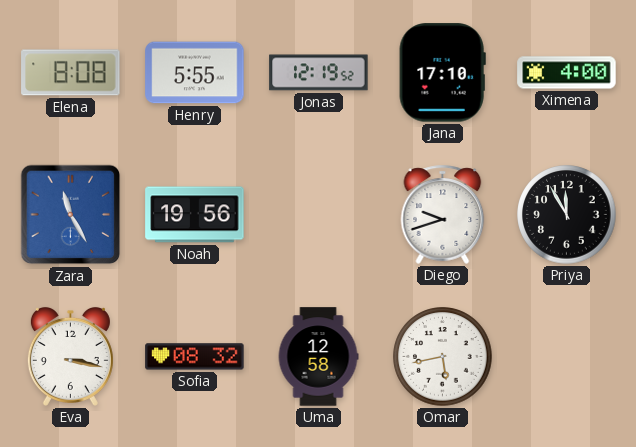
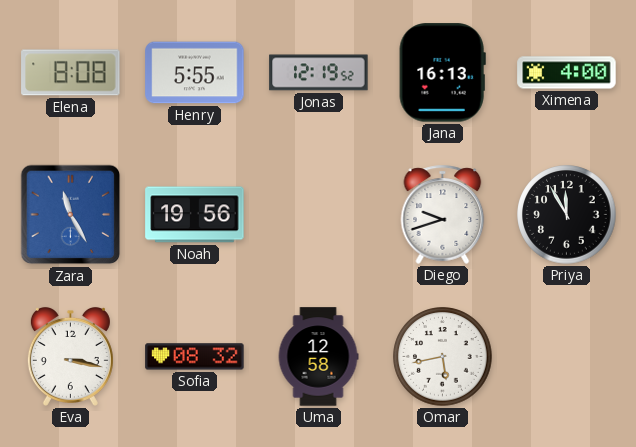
Jana: 17:10 -> 16:13 (442, 73)
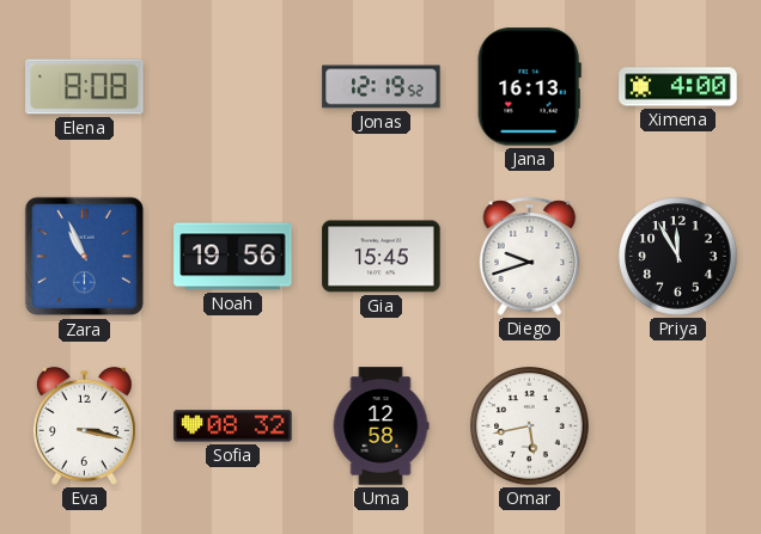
Henry: 5:55 -> none (195, 73)
Zara: 11:25 -> 10:56 (85, 257)
Gia: none -> 15:45 (382, 257)
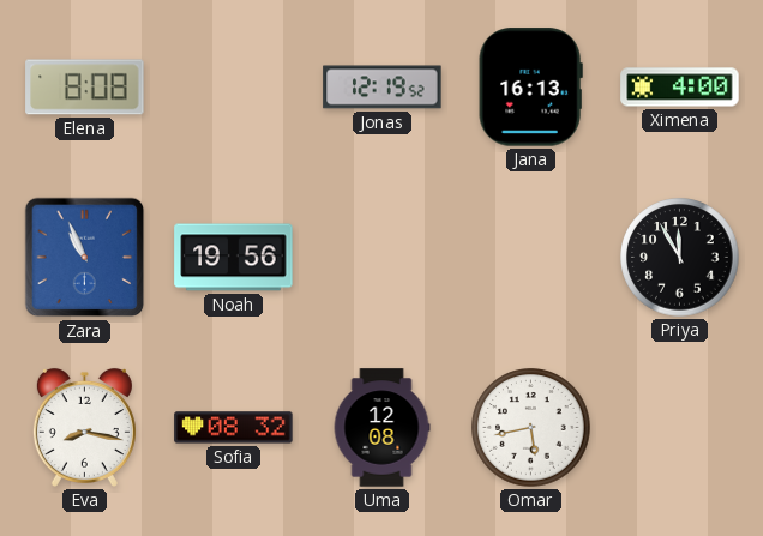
Gia: 15:45 -> none (382, 257)
Diego: 9:42 -> none (530, 256)
Eva: 3:17 -> 8:17 (84, 427)
Uma: 12:58 -> 12:08 (381, 428)
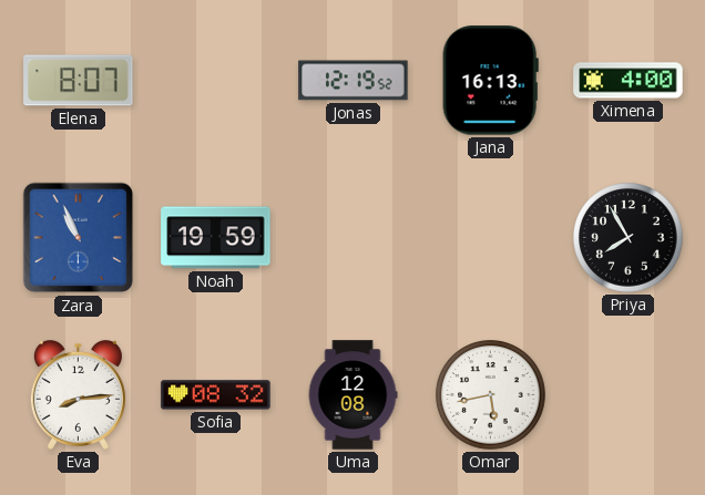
Elena: 8:08 -> 8:07 (79, 81)
Noah: 19:56 -> 19:59 (216, 238)
Priya: 11:55 -> 7:55 (629, 238)
Eva: 8:17 -> 8:14 (78, 394)
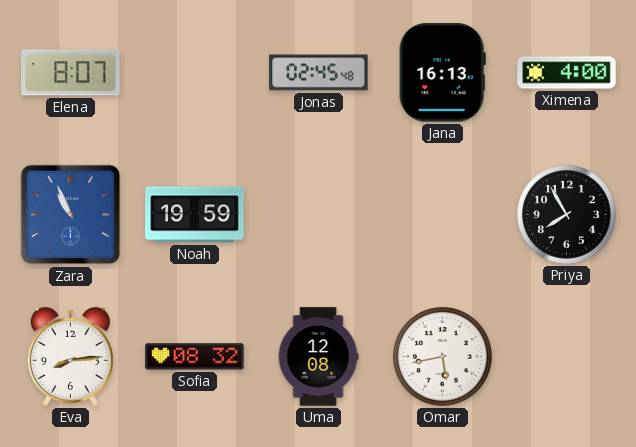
Jonas: 12:19 -> 02:45 (319, 73)
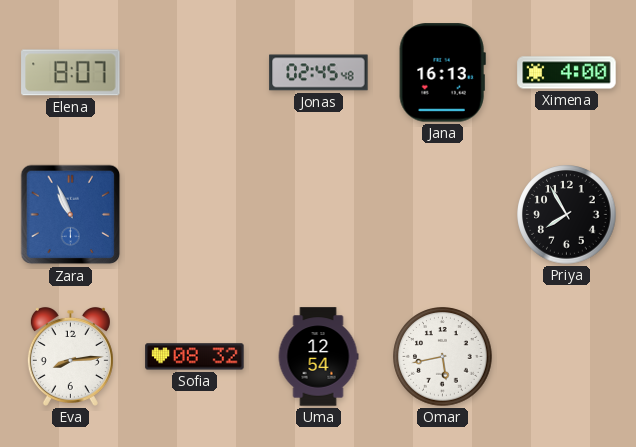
Noah: 19:59 -> none (195, 215)
Uma: 12:08 -> 12:54 (318, 357)
